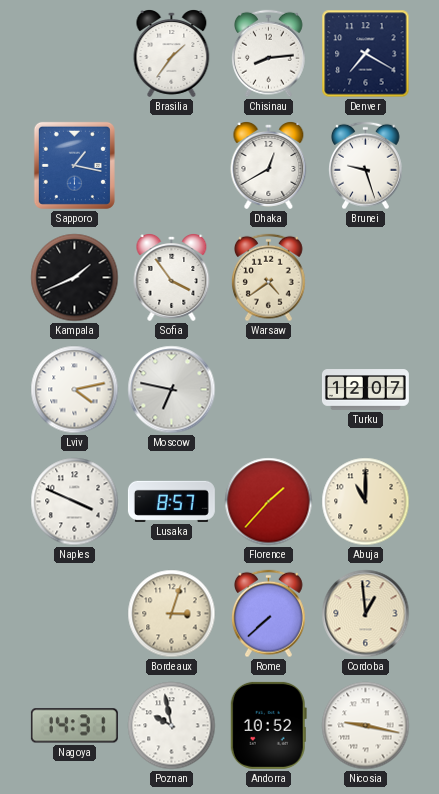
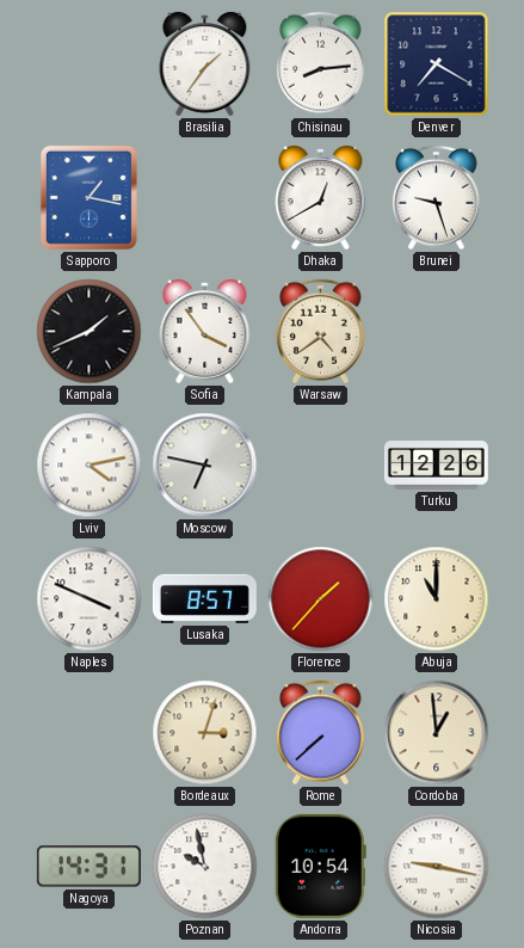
Turku: 12:07 -> 12:26 (436, 466)
Andorra: 10:52 -> 10:54 (320, 866)
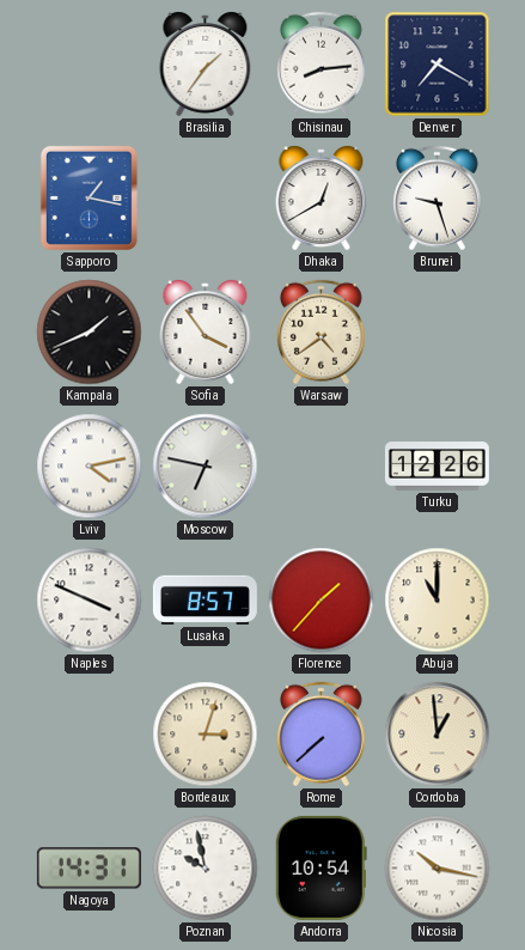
Nicosia: 9:17 -> 10:17 (438, 869)
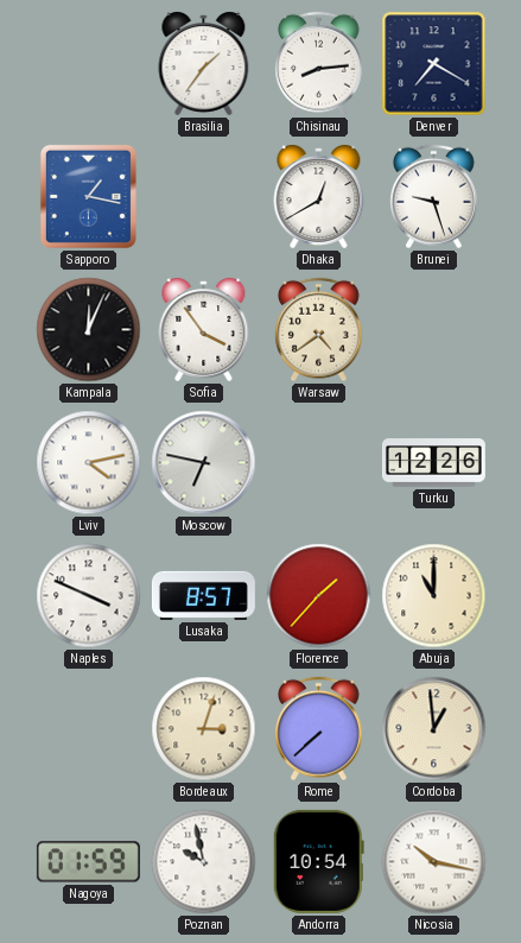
Kampala: 1:41 -> 12:04 (89, 330)
Nagoya: 14:31 -> 01:59 (88, 862)
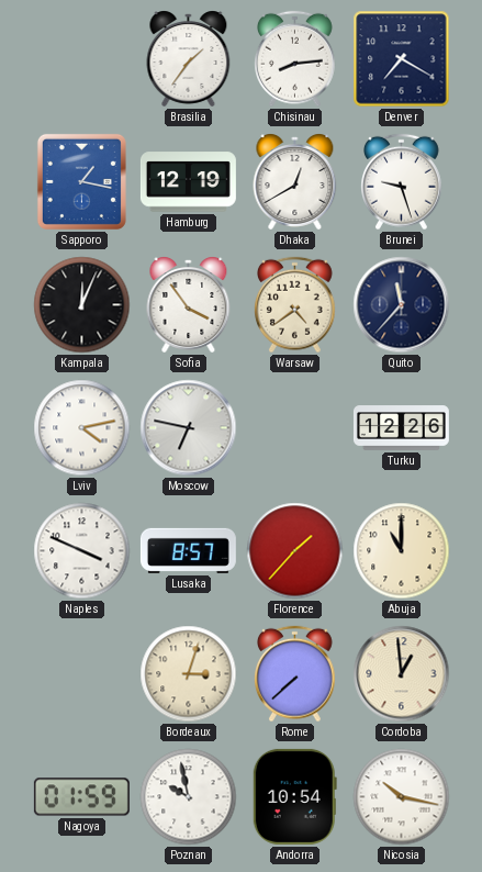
Hamburg: none -> 12:19 (188, 182)
Quito: none -> 11:37 (402, 305)
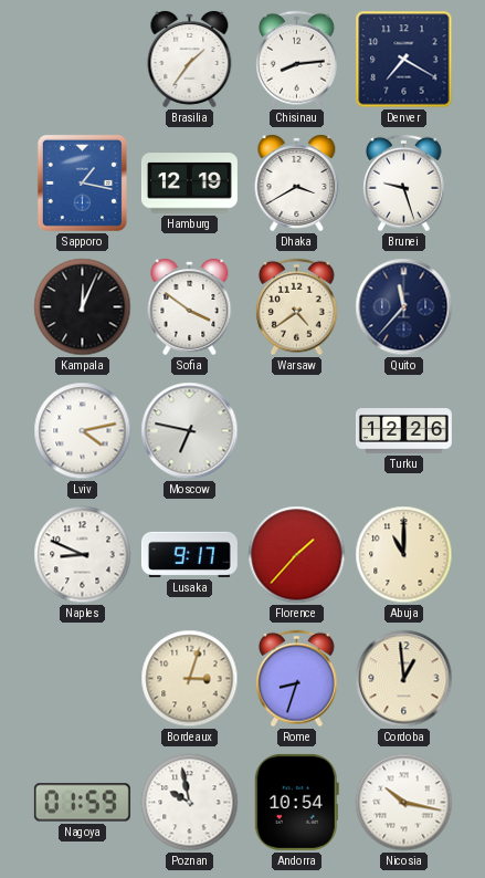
Dhaka: 12:40 -> 3:40 (297, 184)
Sofia: 3:54 -> 3:51 (190, 307)
Naples: 3:49 -> 8:49 (83, 555)
Lusaka: 8:57 -> 9:17 (189, 554)
Rome: 7:38 -> 8:33 (297, 679)
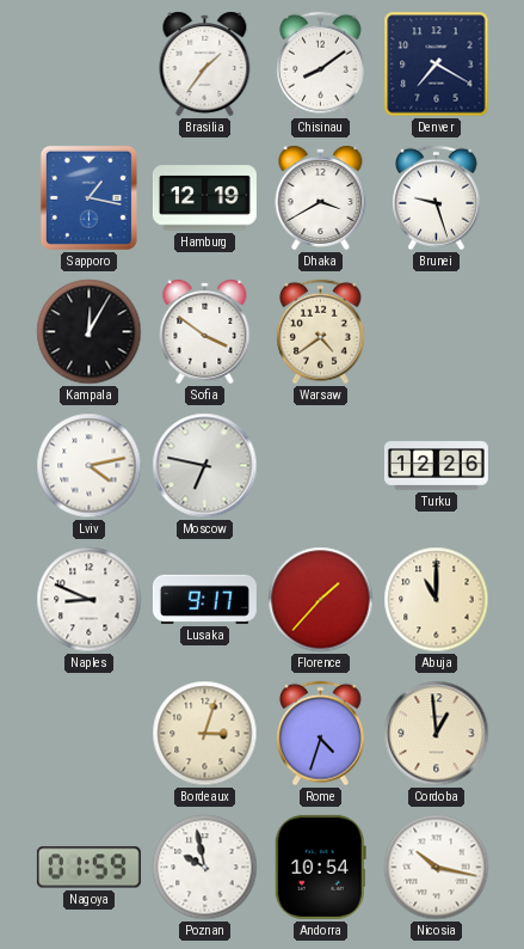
Chisinau: 8:14 -> 8:09 (321, 65)
Kampala: 12:04 -> 12:05 (90, 332)
Quito: 11:37 -> none (404, 307)
Rome: 8:33 -> 4:33 (321, 734)
